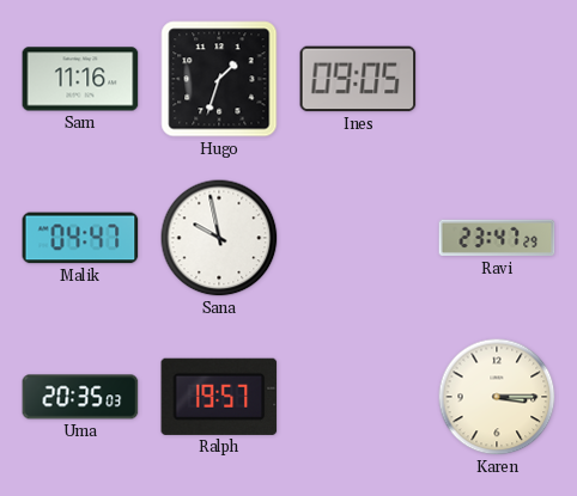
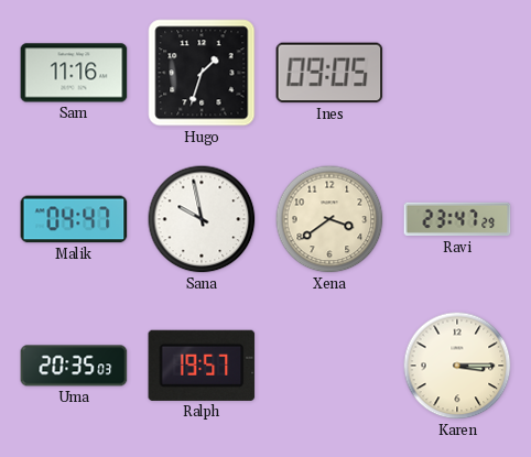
Xena: none -> 3:39 (329, 219)
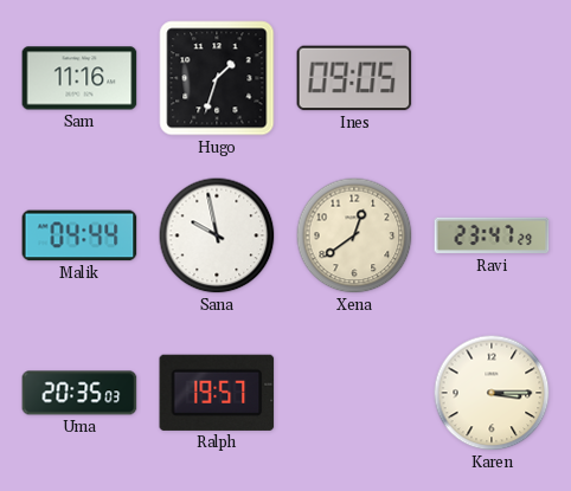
Malik: 04:47 -> 04:44 (79, 235)
Xena: 3:39 -> 12:39 (354, 235)
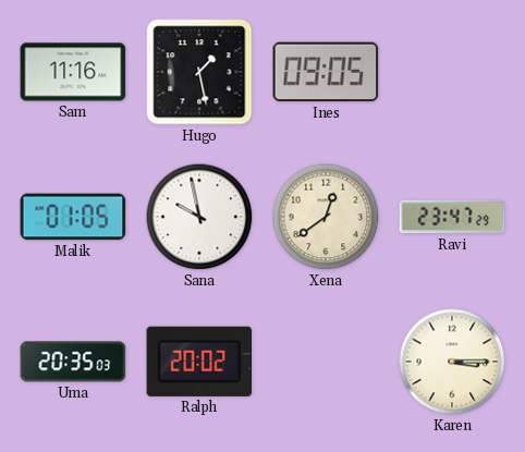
Hugo: 1:33 -> 1:28 (199, 72)
Malik: 04:44 -> 01:05 (73, 217)
Ralph: 19:57 -> 20:02 (199, 362)
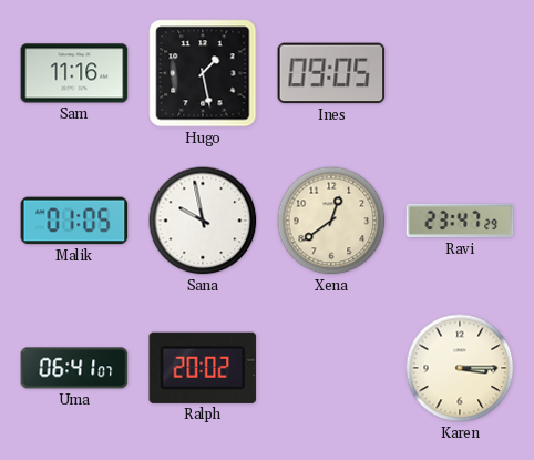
Uma: 20:35 -> 06:41 (74, 368)
